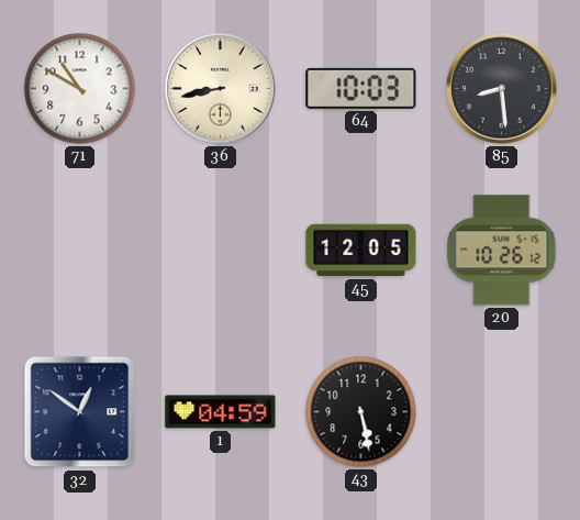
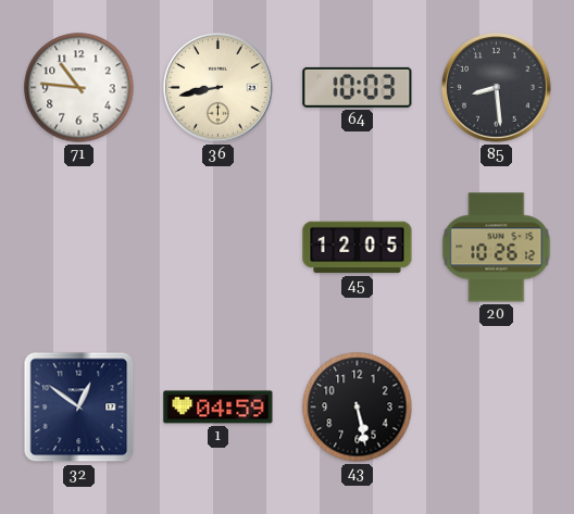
71: 10:50 -> 10:46 (79, 88)
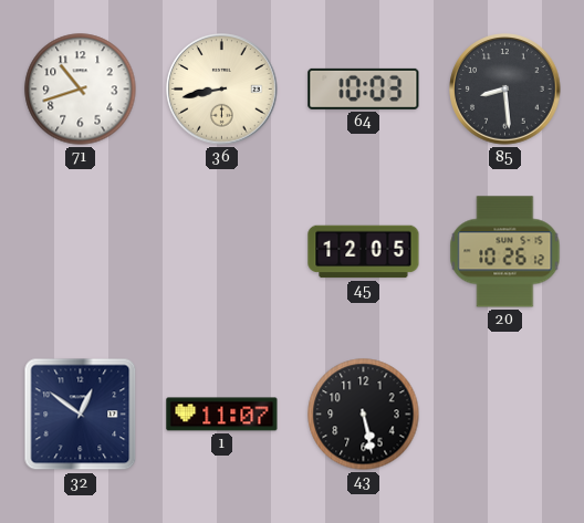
71: 10:46 -> 10:42 (81, 90)
1: 04:59 -> 11:07 (222, 415)
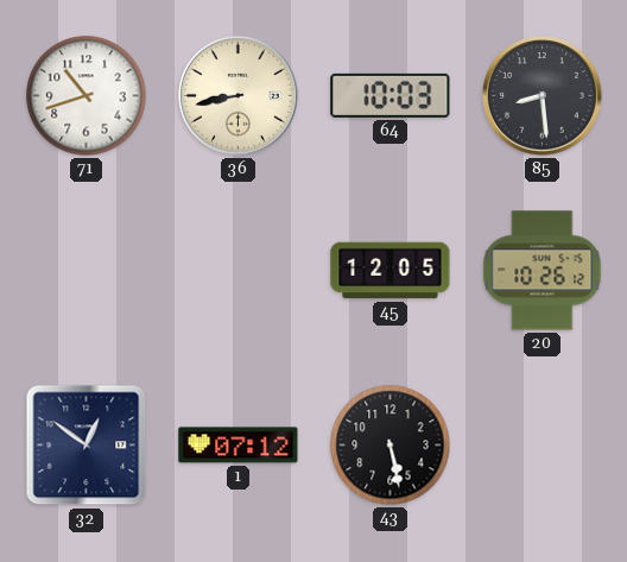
1: 11:07 -> 07:12 (239, 446)
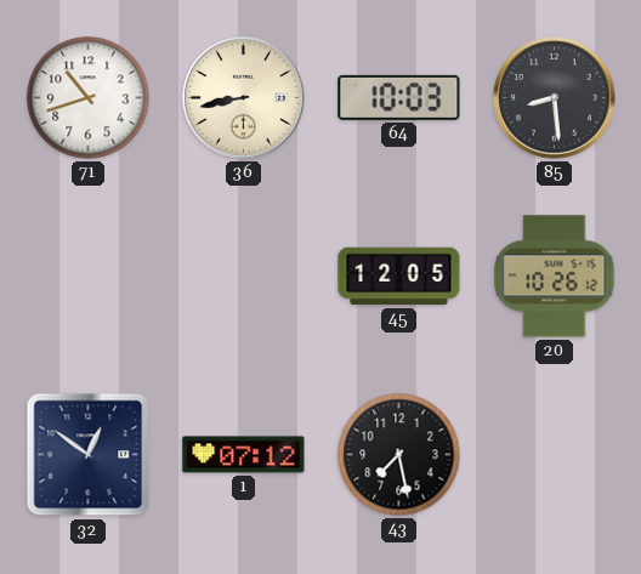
43: 5:28 -> 7:28 (399, 455)
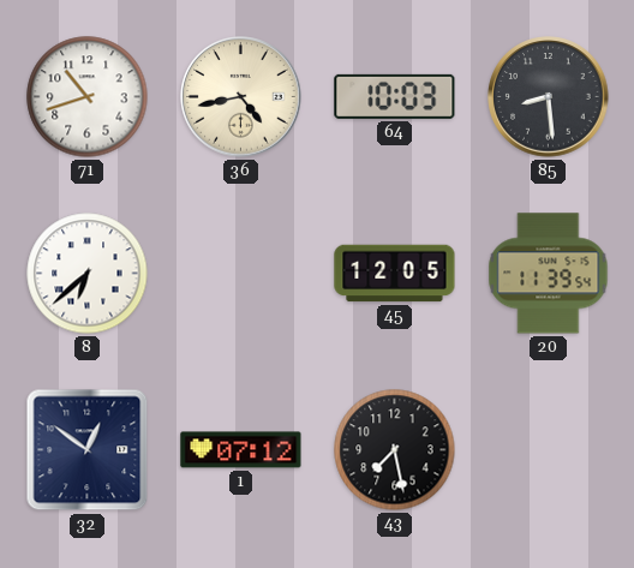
36: 8:43 -> 4:43 (241, 97)
8: none -> 6:38 (88, 274)
20: 10:26 -> 11:39 (549, 274)
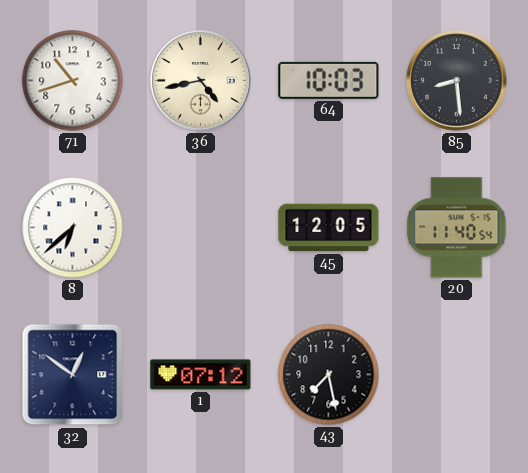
20: 11:39 -> 11:40 (457, 228)
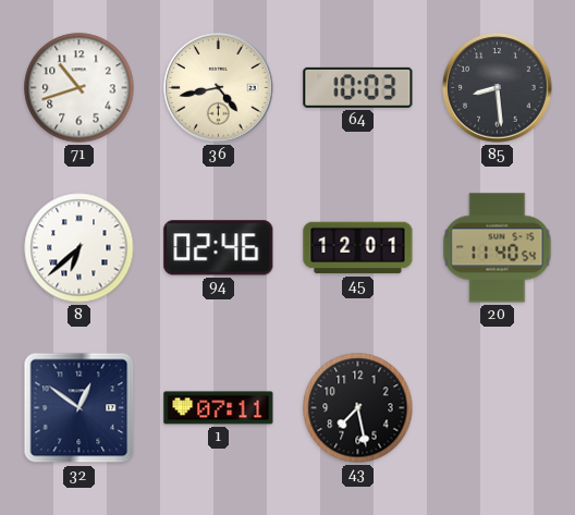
94: none -> 02:46 (219, 248)
45: 12:05 -> 12:01 (358, 248)
1: 07:12 -> 07:11 (219, 408)
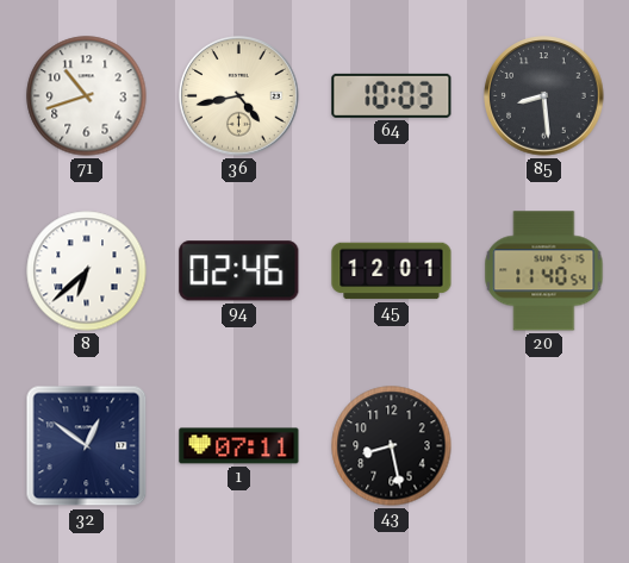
43: 7:28 -> 8:28 (392, 446)
